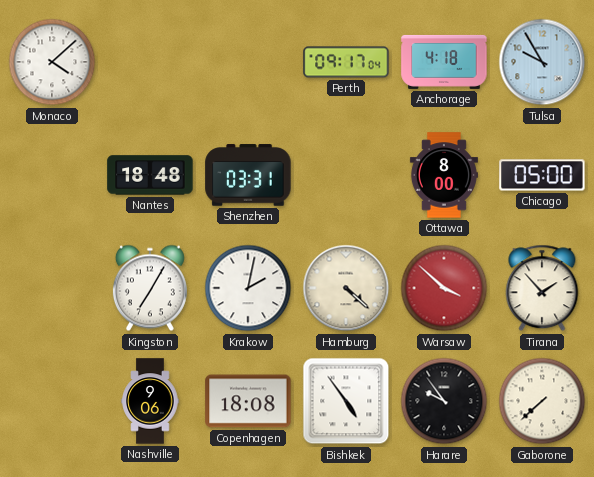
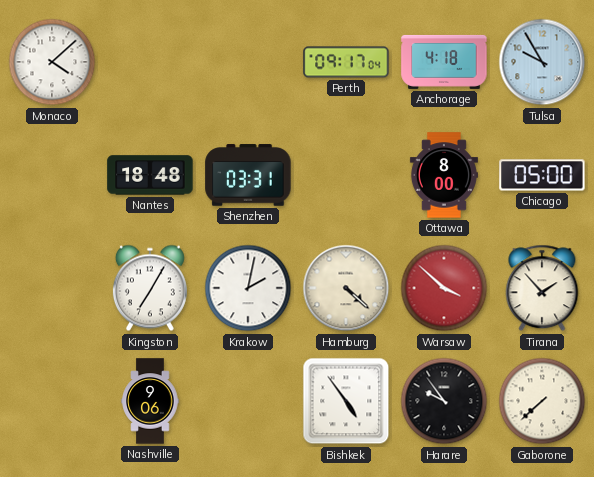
Copenhagen: 18:08 -> none (248, 401)
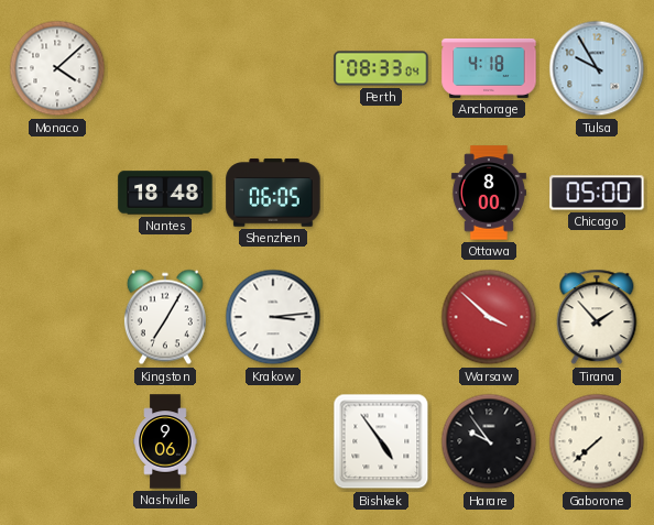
Perth: 09:17 -> 08:33 (381, 68)
Shenzhen: 03:31 -> 06:05 (273, 193)
Krakow: 2:02 -> 3:14 (273, 317)
Hamburg: 4:22 -> none (346, 288)
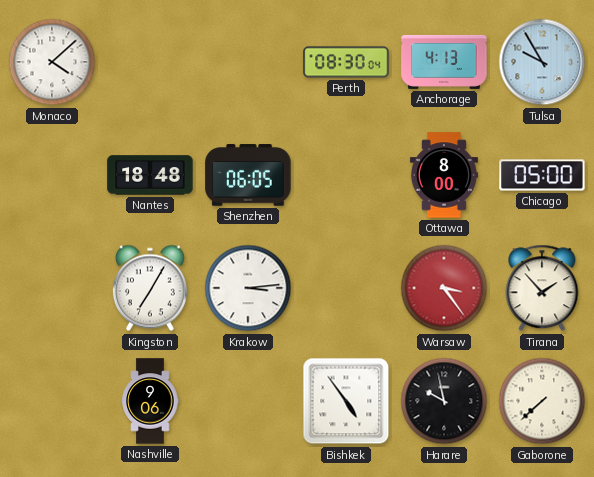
Perth: 08:33 -> 08:30 (346, 62)
Anchorage: 4:18 -> 4:13 (444, 62)
Warsaw: 3:52 -> 3:24 (444, 288)
Harare: 9:54 -> 9:58 (444, 401)
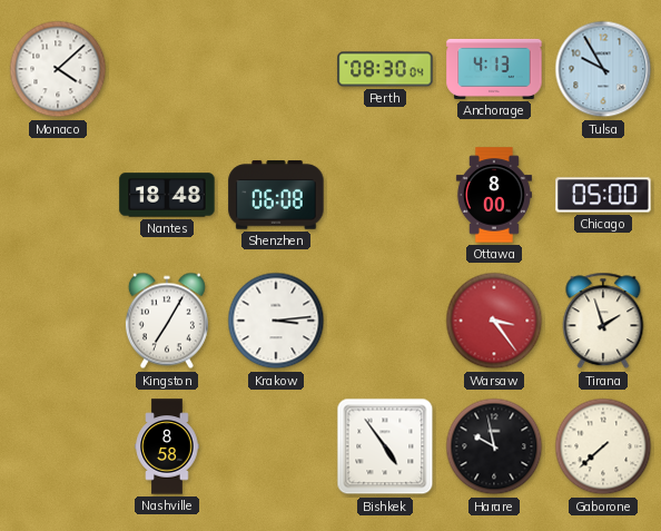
Shenzhen: 06:05 -> 06:08 (276, 195)
Tirana: 1:53 -> 1:57 (603, 321)
Nashville: 9:06 -> 8:58 (167, 446)
